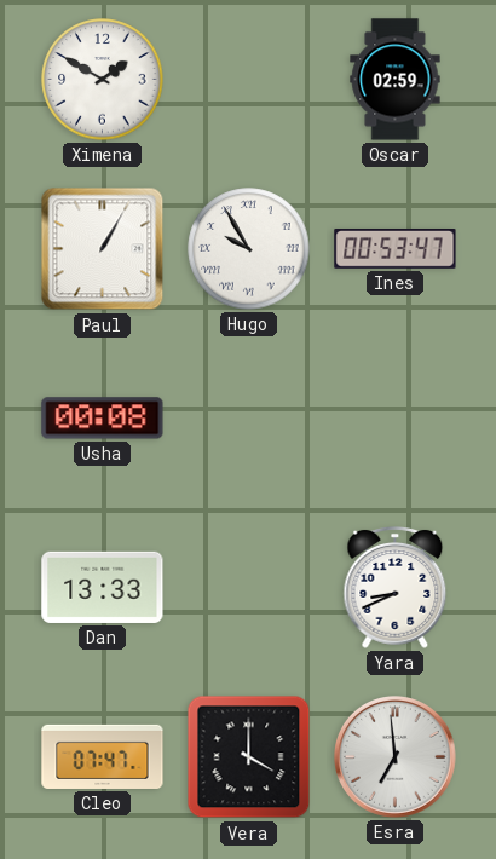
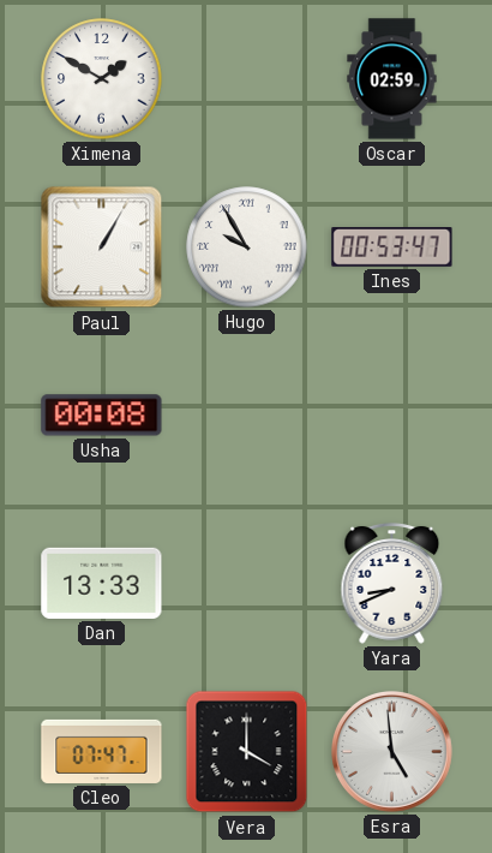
Esra: 6:59 -> 4:59 (392, 752)
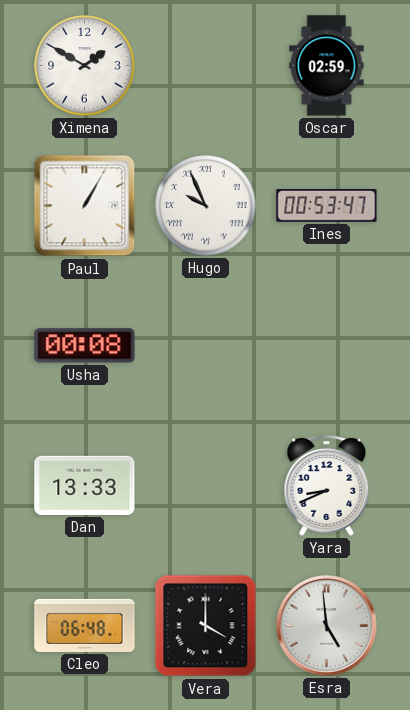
Hugo: 9:55 -> 9:56 (206, 206)
Cleo: 07:47 -> 06:48 (85, 625)
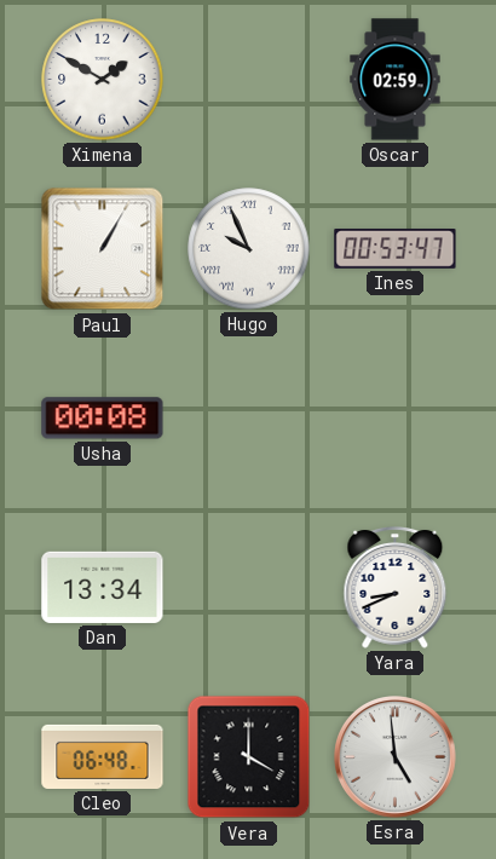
Dan: 13:33 -> 13:34 (103, 587)
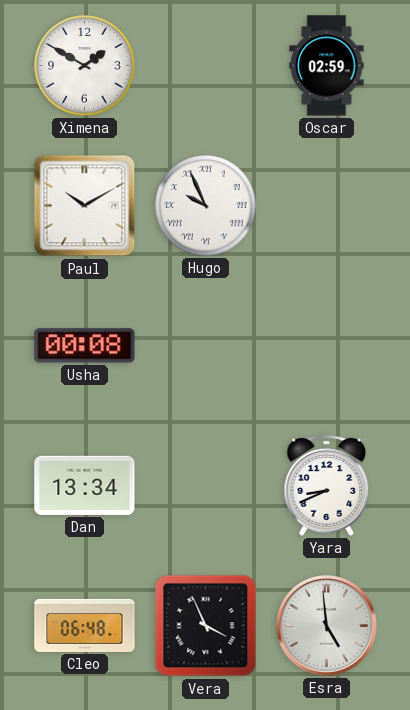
Paul: 1:05 -> 10:10 (85, 206)
Ines: 00:53 -> none (396, 249)
Vera: 4:00 -> 3:56 (206, 626)
